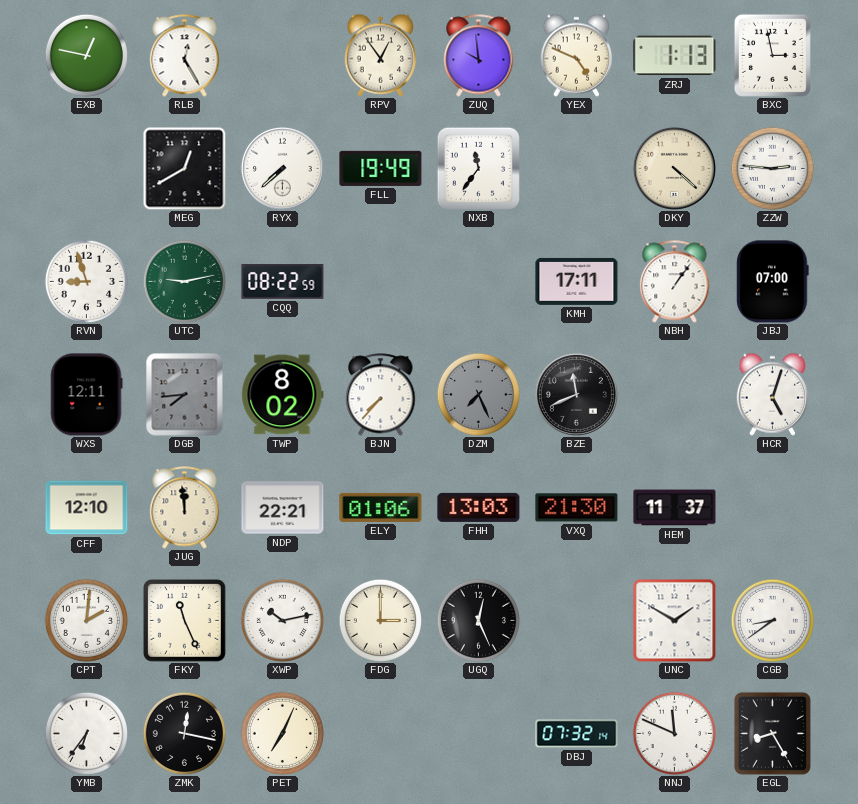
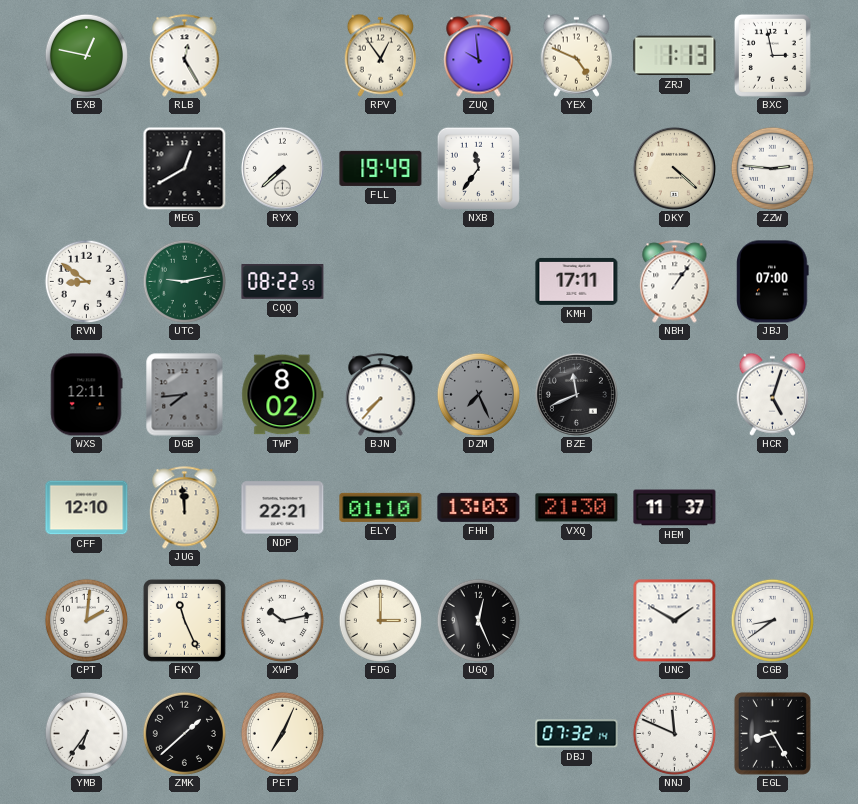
RVN: 8:57 -> 8:51 (86, 281)
ELY: 01:06 -> 01:10 (381, 507)
ZMK: 12:17 -> 1:38 (184, 733)
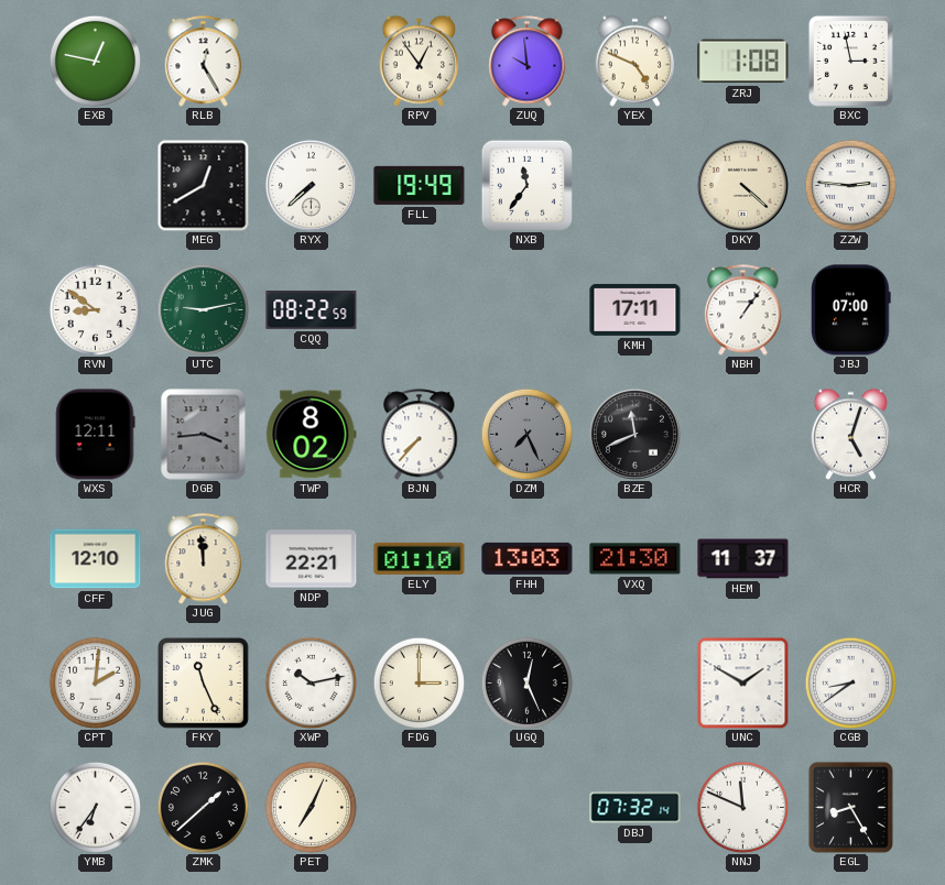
ZRJ: 1:13 -> 1:08 (743, 62)
DGB: 7:44 -> 3:44 (204, 435)
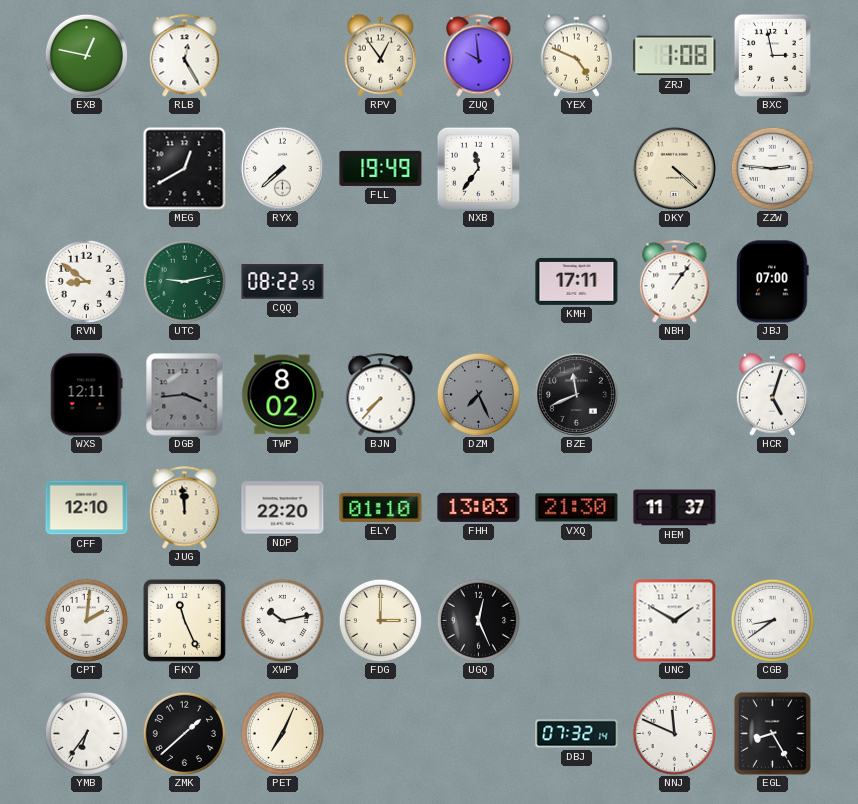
NDP: 22:21 -> 22:20 (283, 508)
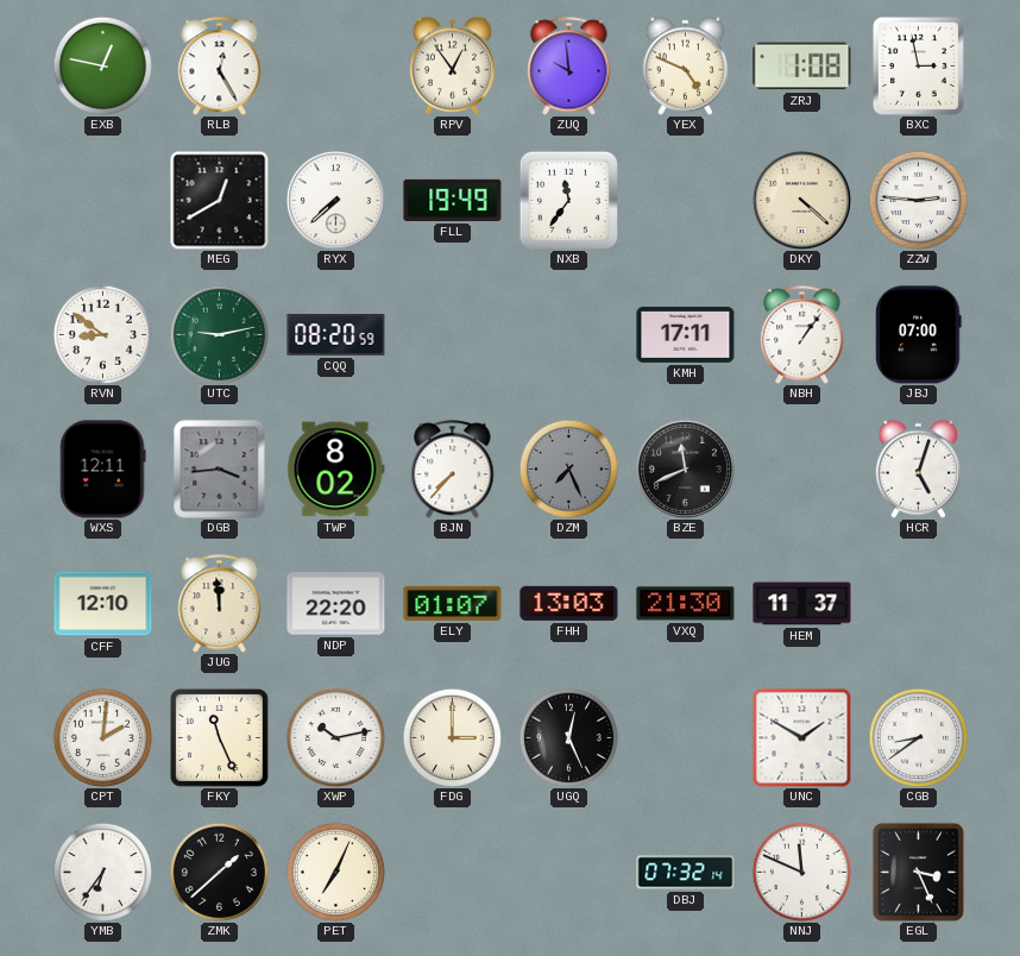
CQQ: 08:22 -> 08:20 (336, 335)
ELY: 01:10 -> 01:07 (453, 603)
EGL: 8:25 -> 3:26 (918, 872)
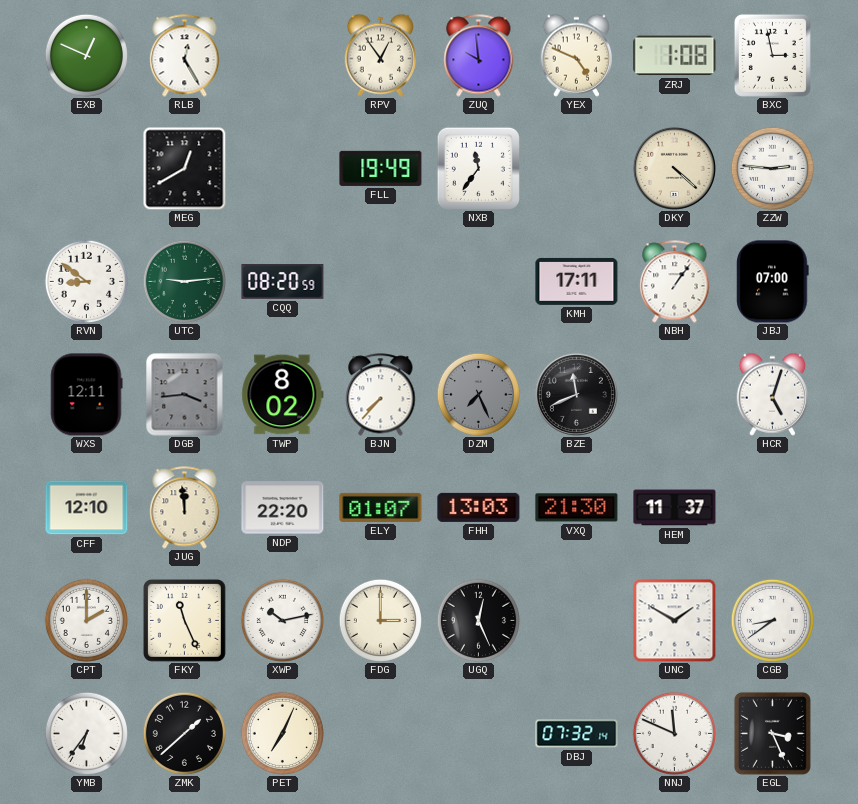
EXB: 12:47 -> 12:49 (86, 55)
RYX: 7:38 -> none (335, 200)
UTC: 9:13 -> 9:14 (184, 281)
CPT: 2:01 -> 2:00 (86, 620)
